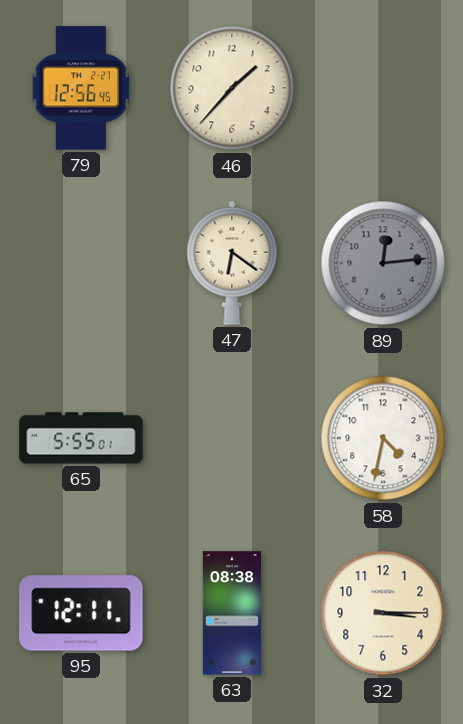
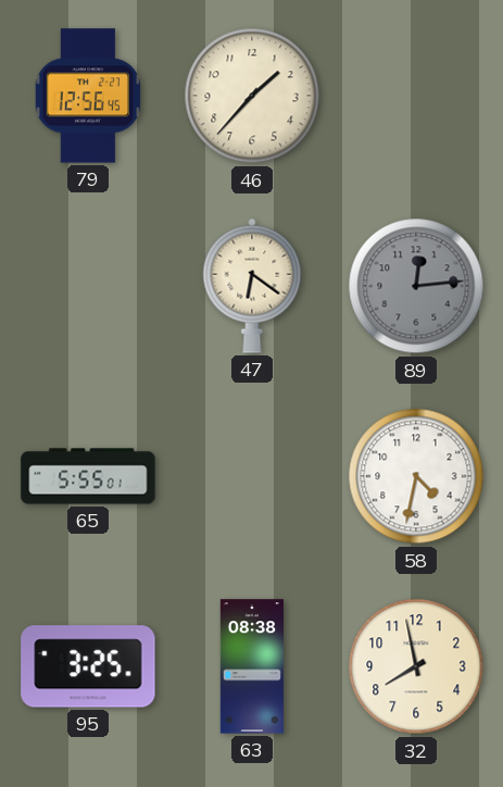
95: 12:11 -> 3:25 (88, 666)
32: 3:15 -> 7:58 (416, 666)
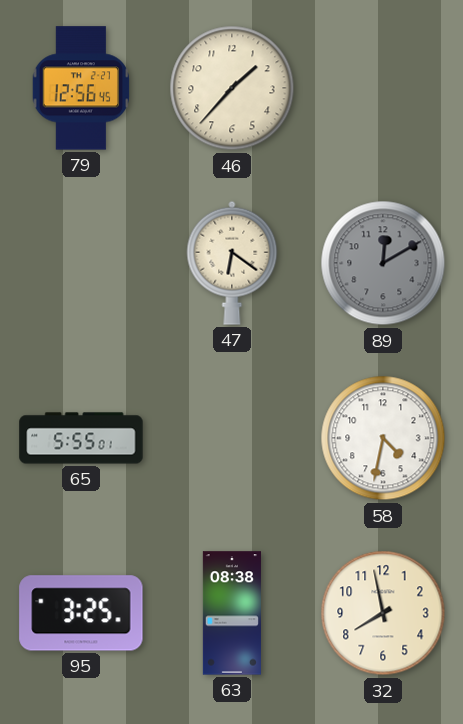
89: 12:14 -> 12:10 (383, 263)
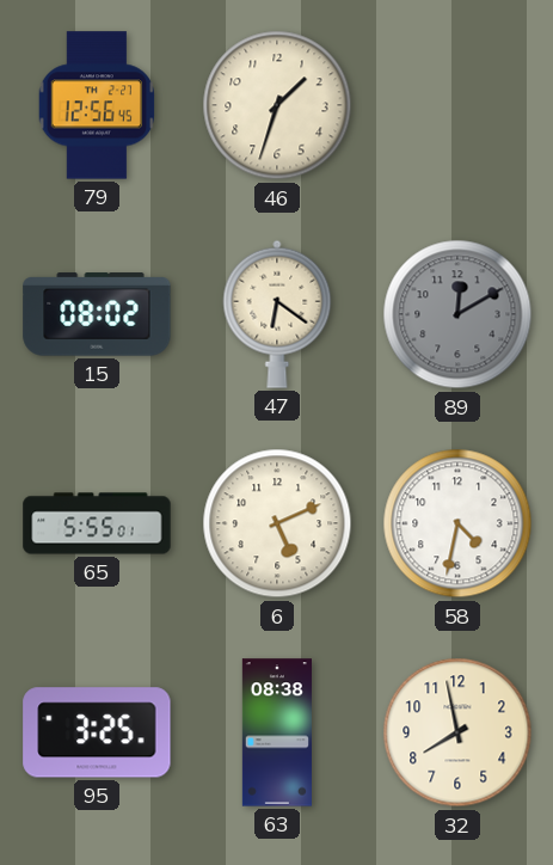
46: 1:37 -> 1:33 (277, 105)
15: none -> 08:02 (97, 314)
6: none -> 5:11 (277, 523)
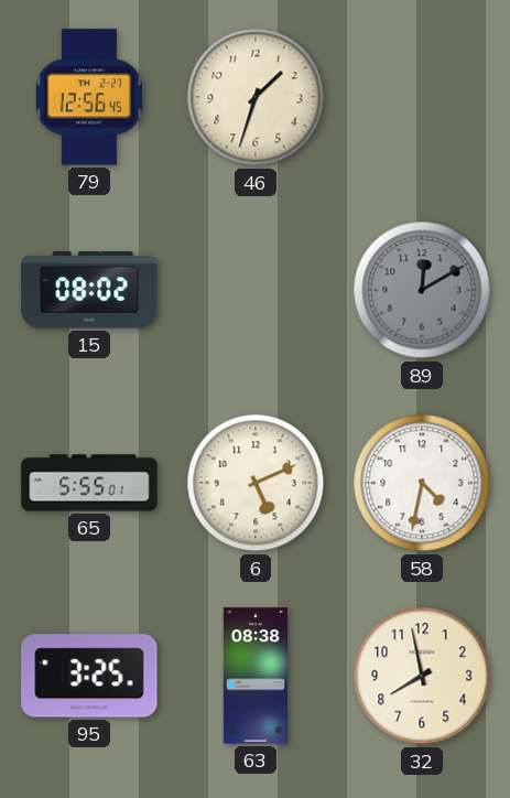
47: 6:21 -> none (277, 314)
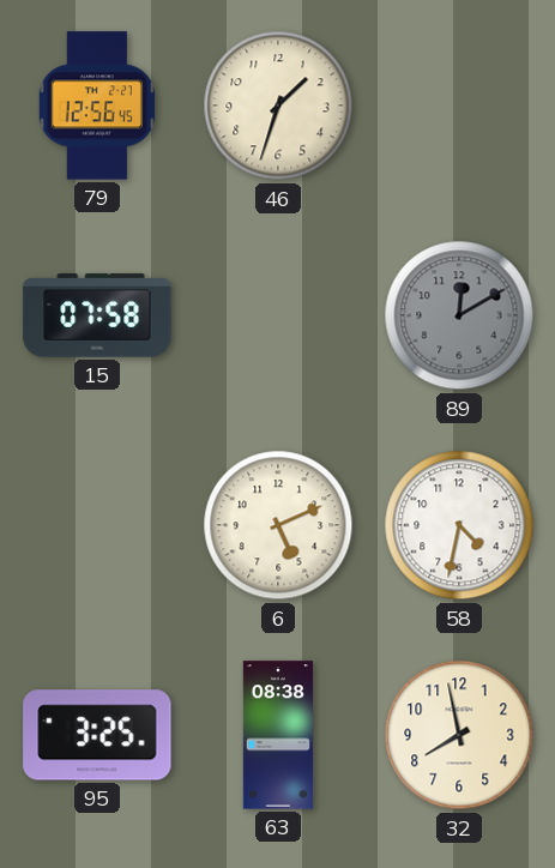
15: 08:02 -> 07:58 (97, 315)
65: 5:55 -> none (89, 483)
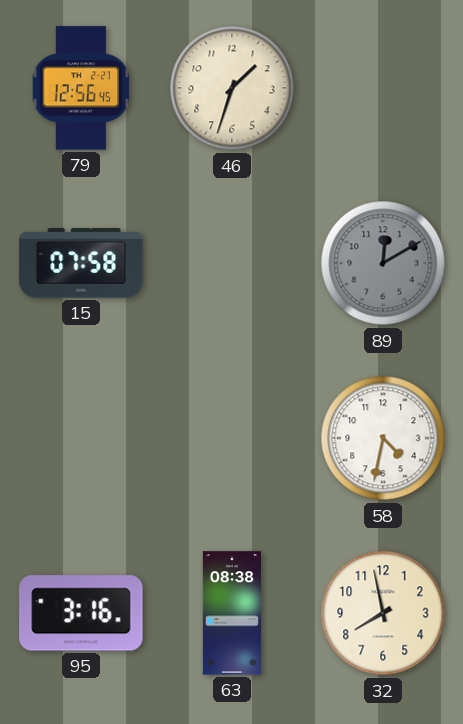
6: 5:11 -> none (278, 525)
95: 3:25 -> 3:16 (81, 613)
